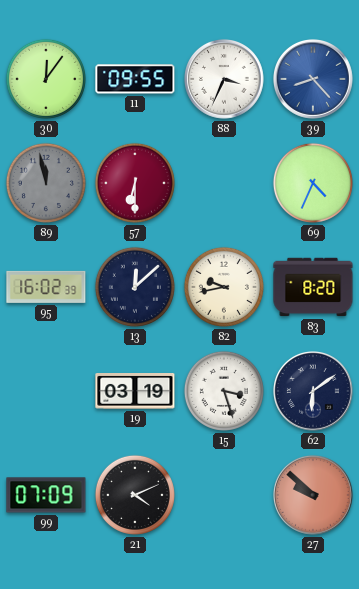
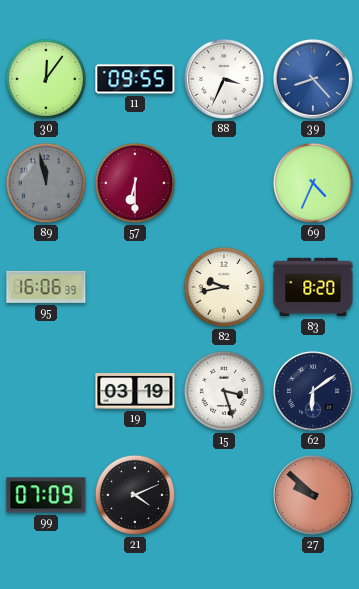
95: 16:02 -> 16:06 (46, 287)
13: 12:08 -> none (135, 287)
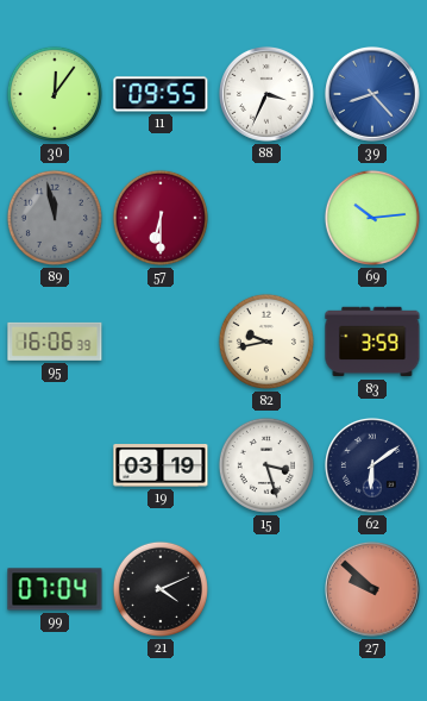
69: 4:34 -> 10:14 (372, 218)
83: 8:20 -> 3:59 (372, 342)
99: 07:09 -> 07:04 (55, 589)
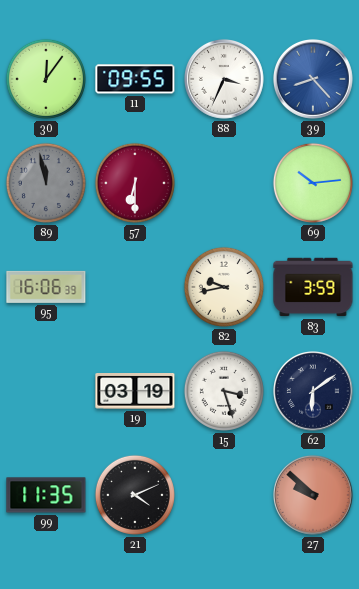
99: 07:04 -> 11:35 (46, 495)
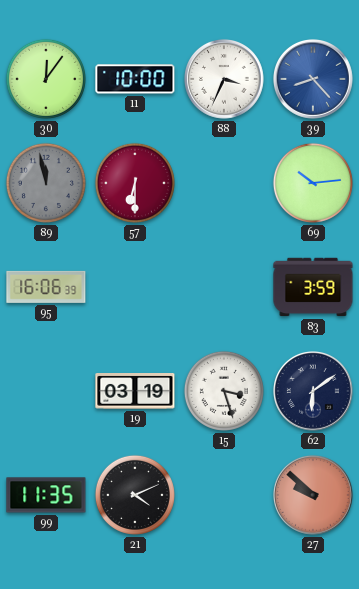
11: 09:55 -> 10:00 (135, 79)
82: 9:43 -> none (224, 287)
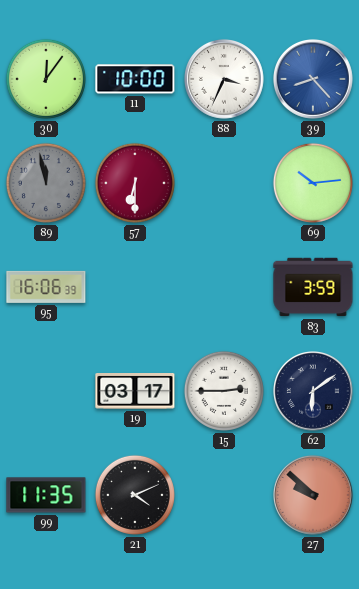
19: 03:19 -> 03:17 (135, 392)
15: 3:27 -> 2:45 (224, 391)
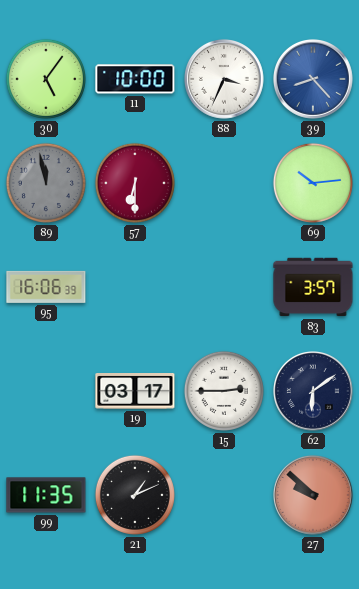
30: 12:06 -> 5:06 (46, 79)
83: 3:59 -> 3:57 (313, 287)
21: 4:11 -> 1:11 (135, 495)
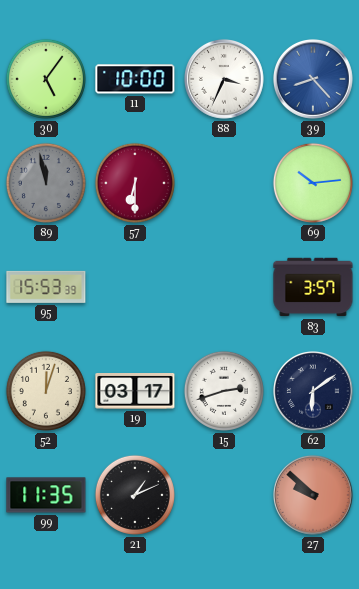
95: 16:06 -> 15:53 (46, 287)
52: none -> 12:03 (46, 391)
15: 2:45 -> 2:42 (224, 391)
